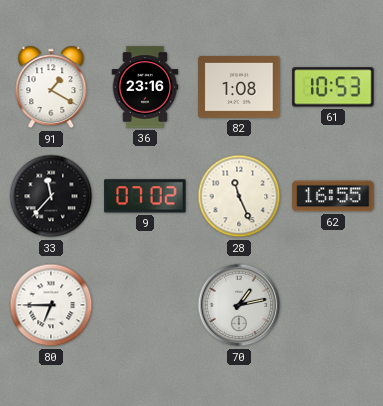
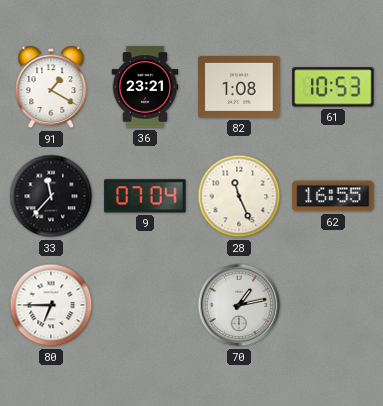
36: 23:16 -> 23:21 (145, 87)
9: 07:02 -> 07:04 (145, 196)
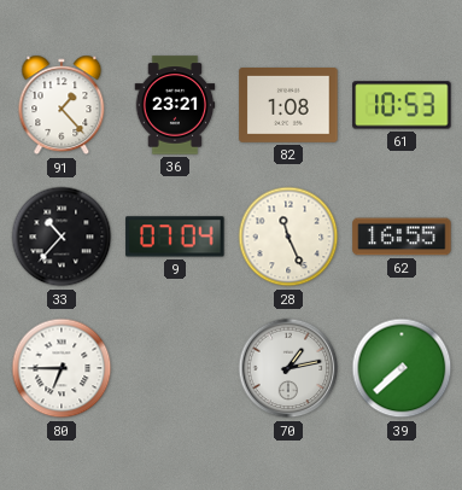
91: 1:20 -> 1:23 (62, 105)
33: 11:37 -> 10:37 (62, 237)
39: none -> 7:38 (402, 368)
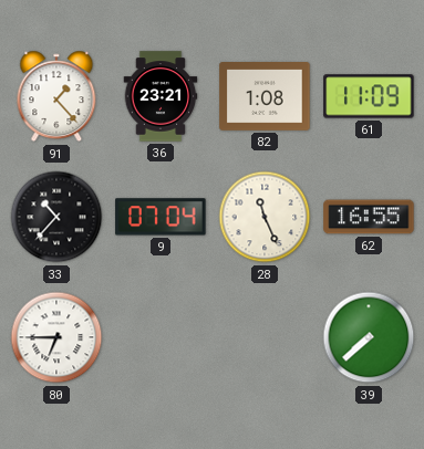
61: 10:53 -> 11:09 (369, 96)
70: 1:13 -> none (288, 368)
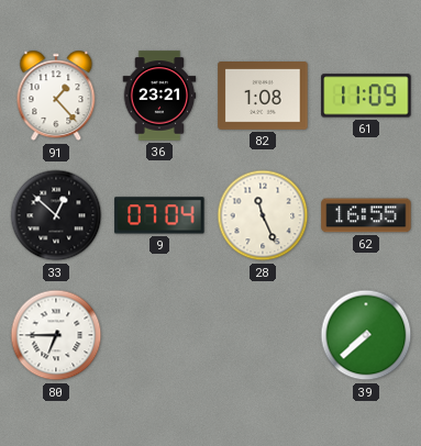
33: 10:37 -> 12:52 (56, 215)
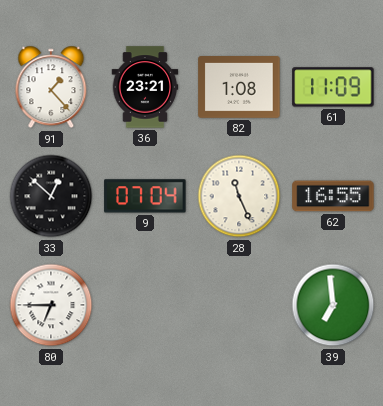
39: 7:38 -> 6:59 (333, 305)
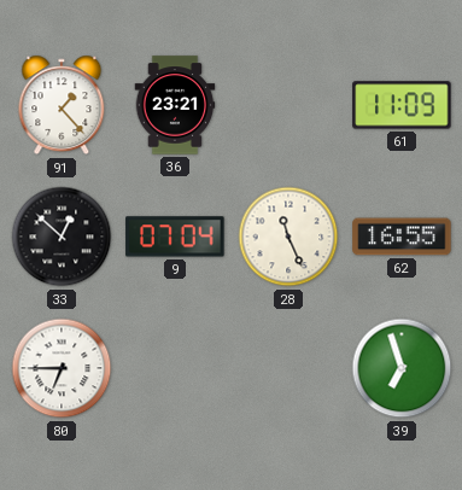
82: 1:08 -> none (239, 88)
39: 6:59 -> 6:57 (402, 368)
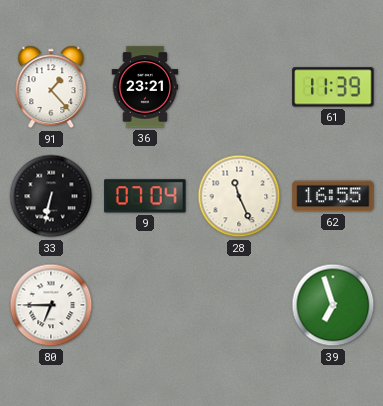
61: 11:09 -> 11:39 (333, 87)
33: 12:52 -> 6:32 (51, 196)
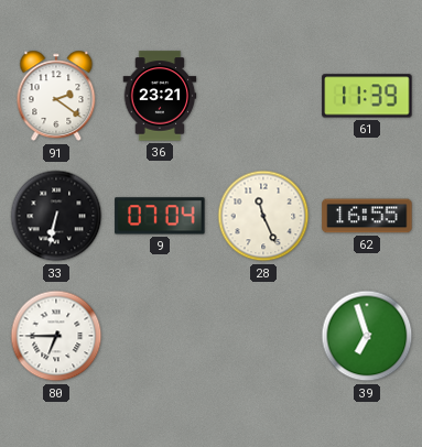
91: 1:23 -> 2:21 (56, 96)
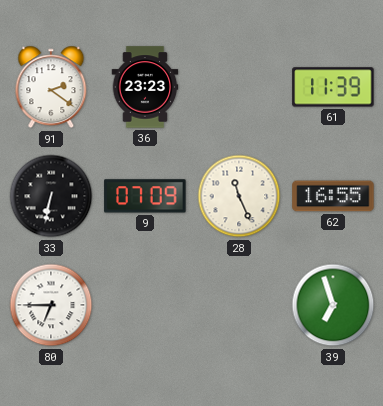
36: 23:21 -> 23:23 (145, 87)
9: 07:04 -> 07:09 (145, 196)
